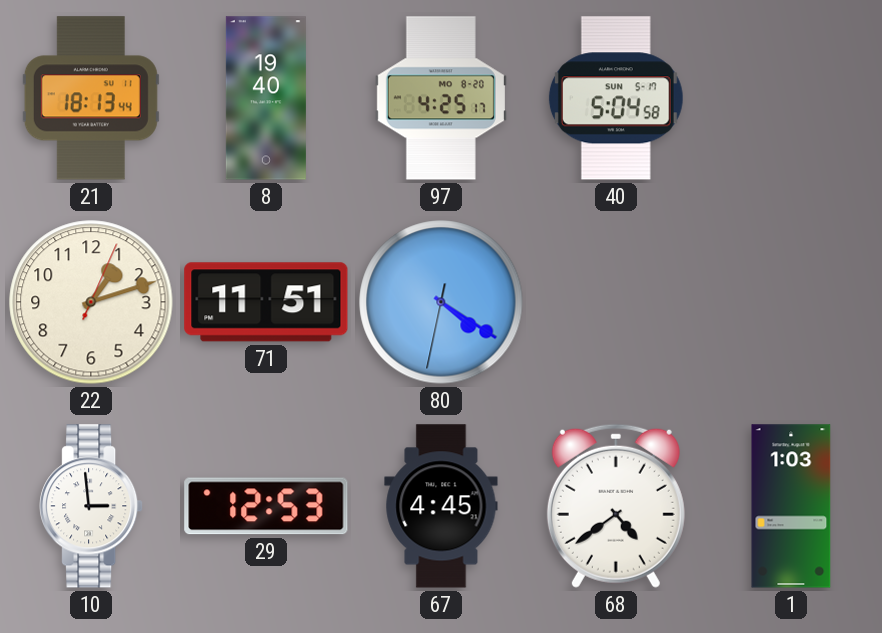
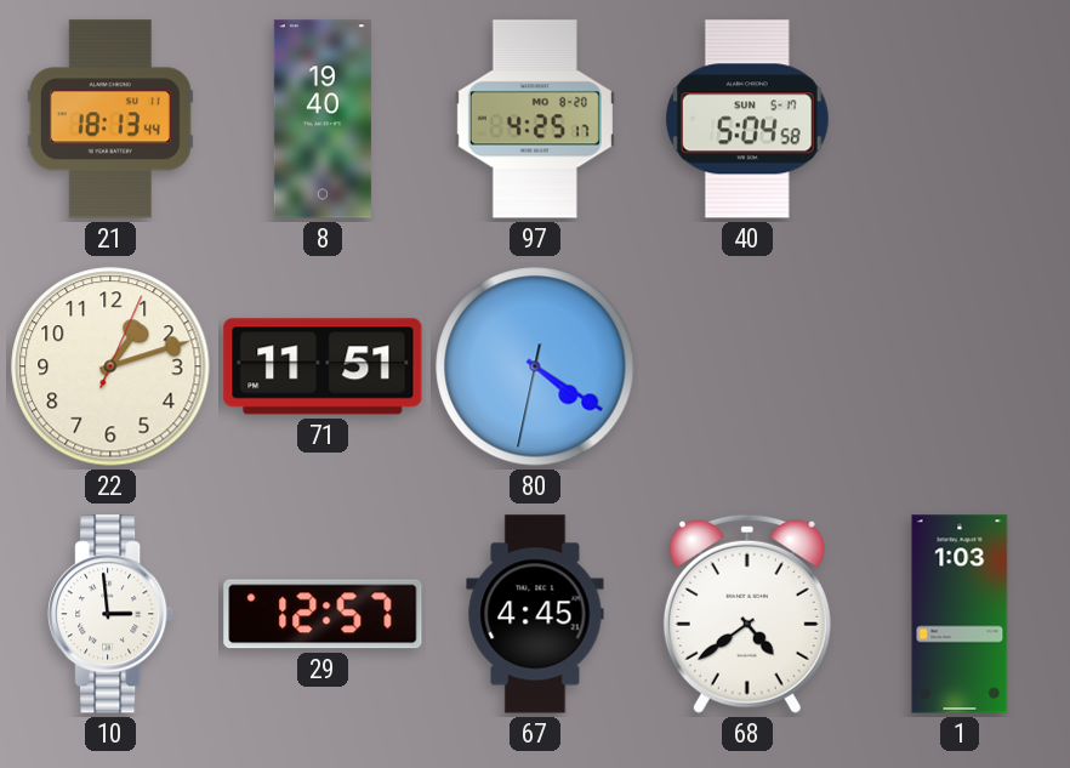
29: 12:53 -> 12:57 (323, 614)
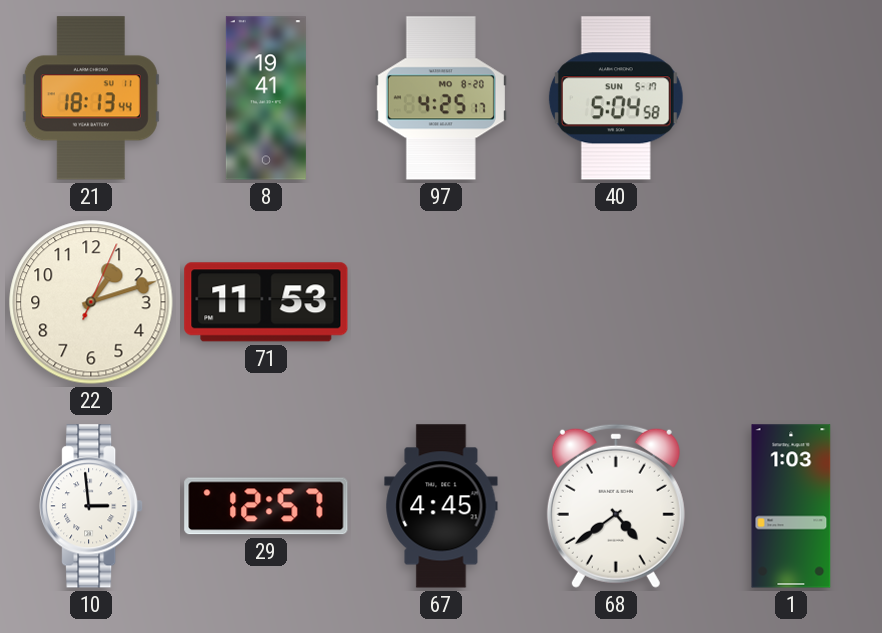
8: 19:40 -> 19:41 (266, 98)
71: 11:51 -> 11:53 (266, 302)
80: 4:20 -> none (535, 366)
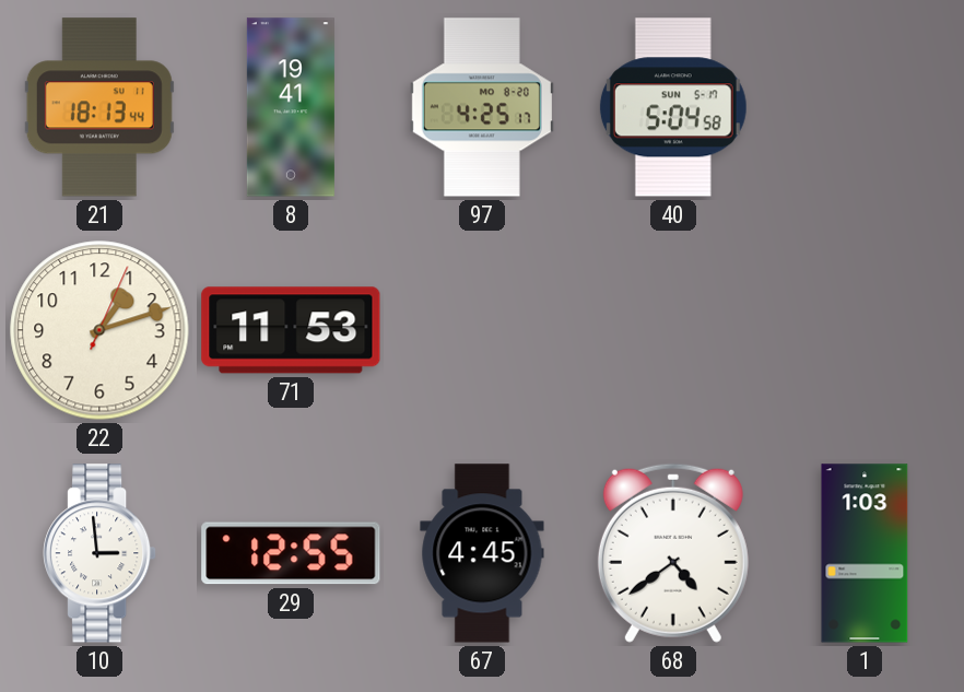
29: 12:57 -> 12:55 (291, 553)
